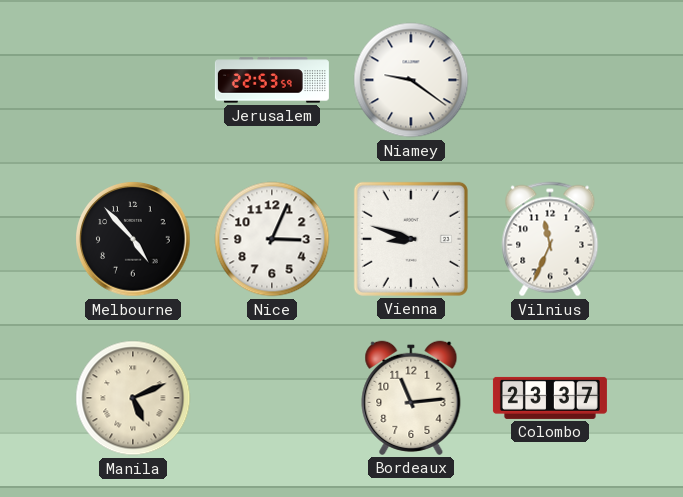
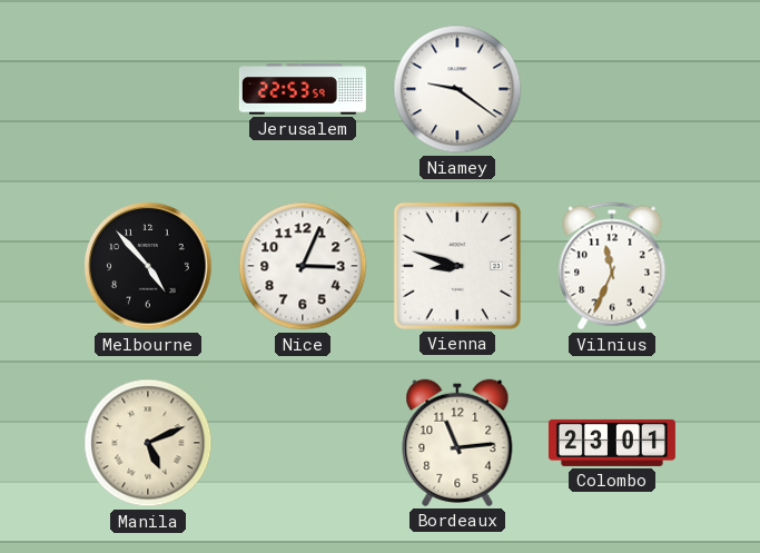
Colombo: 23:37 -> 23:01 (612, 443)
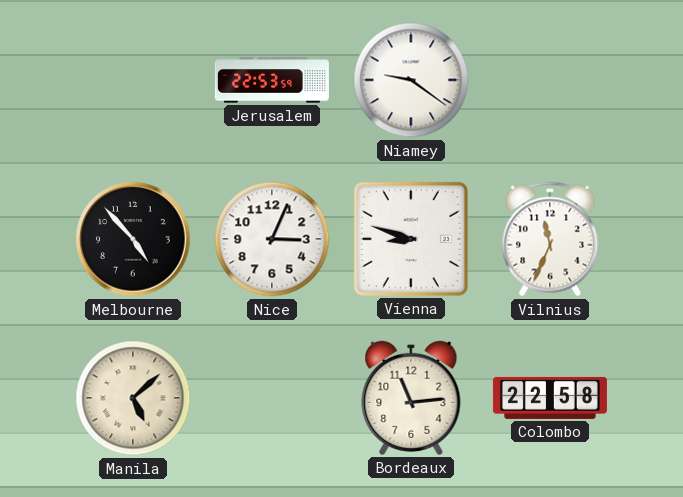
Manila: 5:11 -> 5:08 (133, 398)
Colombo: 23:01 -> 22:58 (550, 398)
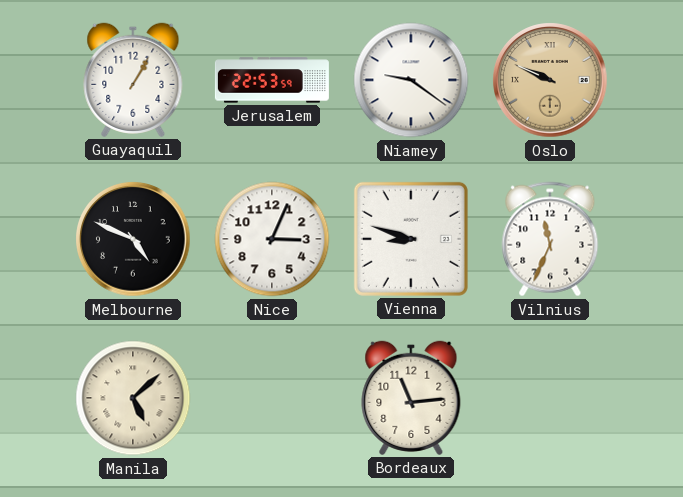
Guayaquil: none -> 1:05 (133, 80)
Oslo: none -> 9:49 (550, 80)
Melbourne: 4:53 -> 4:49 (133, 239)
Colombo: 22:58 -> none (550, 398)
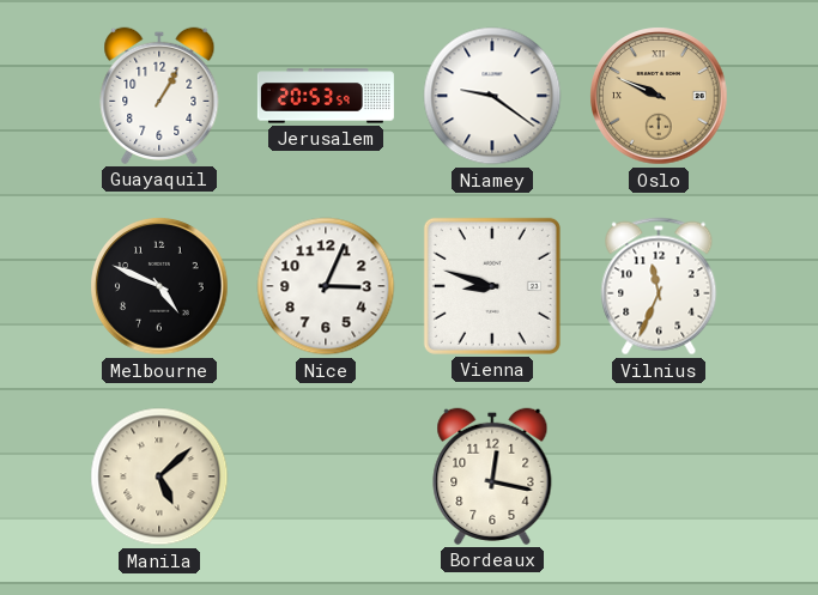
Jerusalem: 22:53 -> 20:53 (326, 96)
Bordeaux: 11:14 -> 12:17 (492, 476)
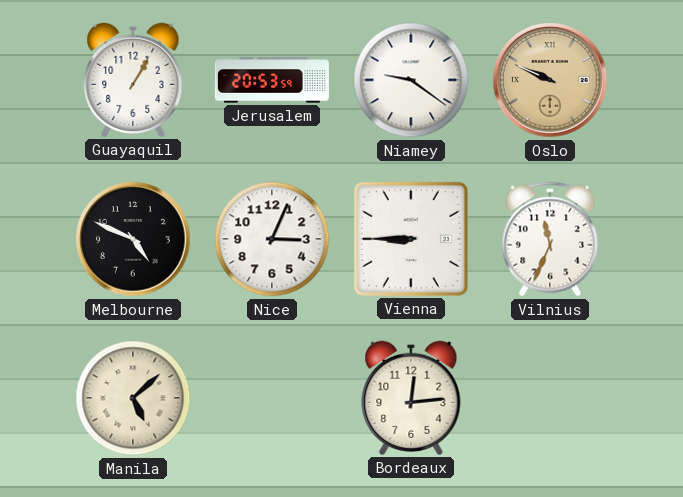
Vienna: 8:48 -> 8:45 (411, 239)
Bordeaux: 12:17 -> 12:14 (411, 398)
